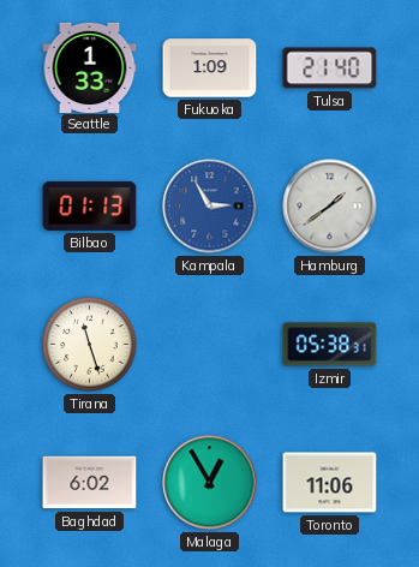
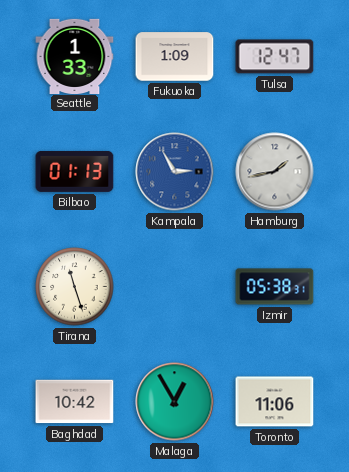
Tulsa: 21:40 -> 12:47 (275, 57)
Hamburg: 1:39 -> 1:43 (275, 172)
Baghdad: 6:02 -> 10:42 (75, 402)
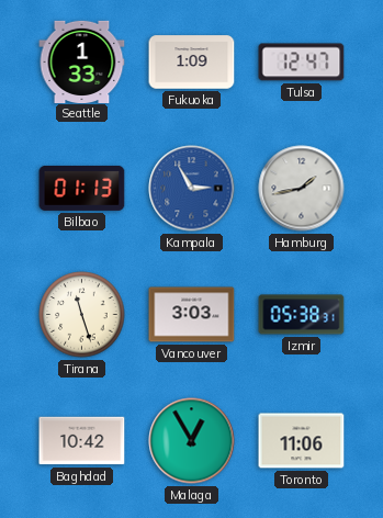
Vancouver: none -> 3:03 (192, 315)
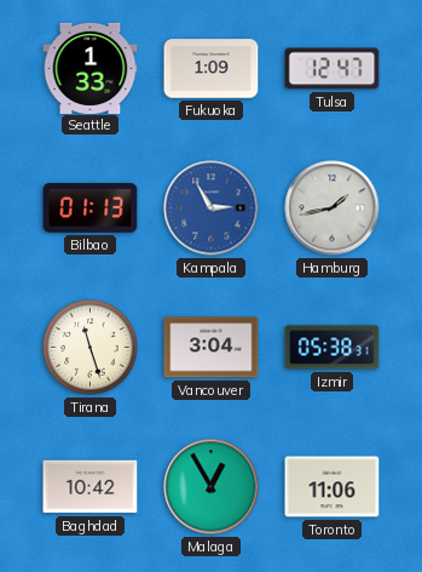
Vancouver: 3:03 -> 3:04 (212, 348)
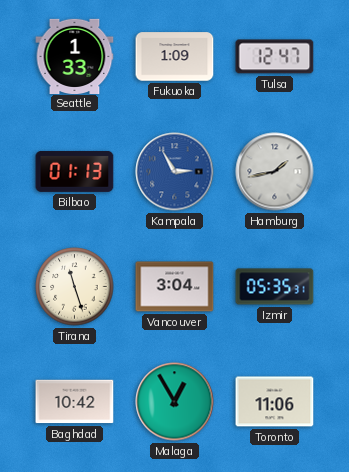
Izmir: 05:38 -> 05:35 (275, 287)
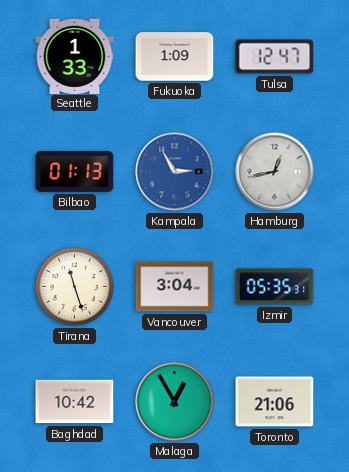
Hamburg: 1:43 -> 12:43 (275, 172)
Toronto: 11:06 -> 21:06 (275, 402)
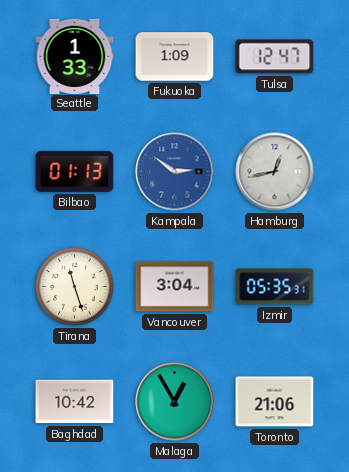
Kampala: 2:55 -> 2:51 (175, 172)
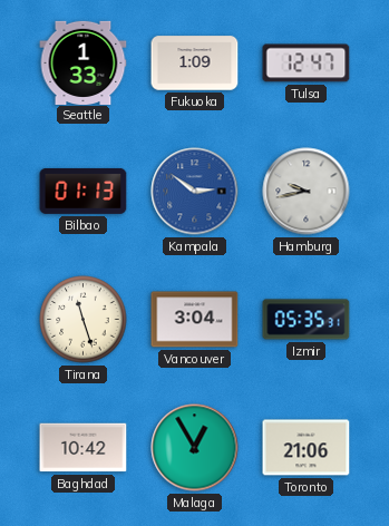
Hamburg: 12:43 -> 9:43 (307, 192)
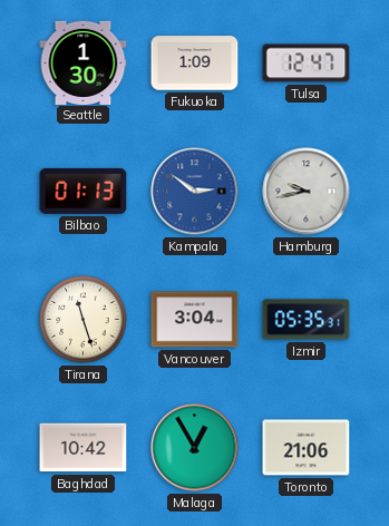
Seattle: 1:33 -> 1:30 (84, 62)
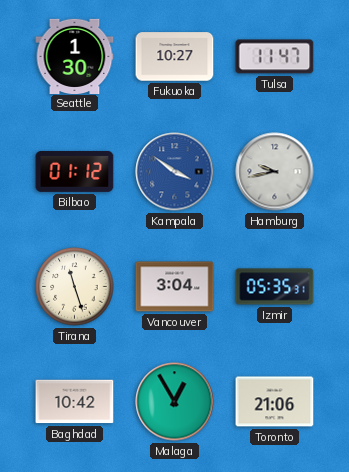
Fukuoka: 1:09 -> 10:27 (175, 57)
Tulsa: 12:47 -> 11:47 (275, 57)
Bilbao: 01:13 -> 01:12 (75, 171)
Kampala: 2:51 -> 3:51 (175, 172)
